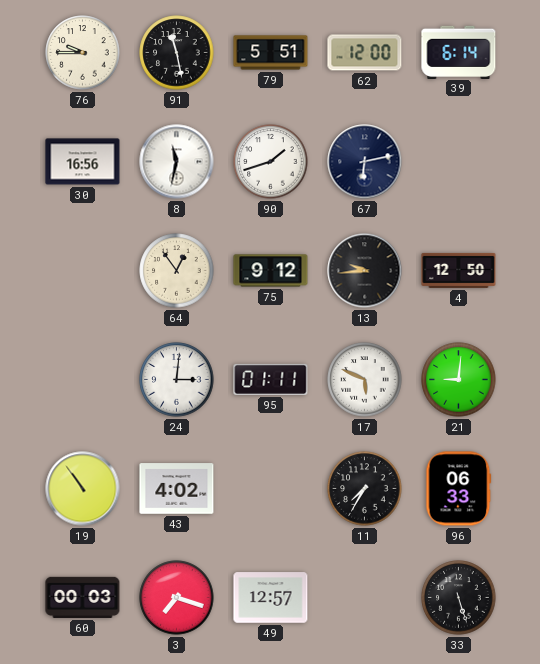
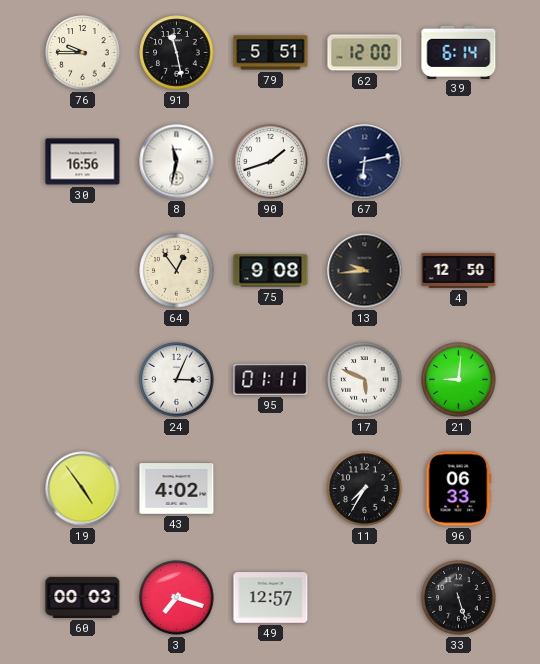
75: 9:12 -> 9:08 (271, 271)
24: 3:01 -> 3:04 (177, 380)
19: 10:54 -> 4:54 (83, 489)
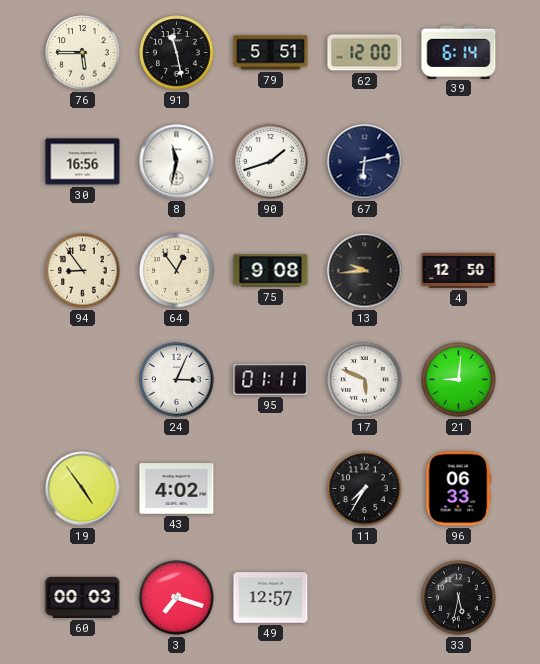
76: 9:45 -> 5:45 (83, 53)
94: none -> 8:54 (83, 271)
33: 5:27 -> 5:32 (459, 598)
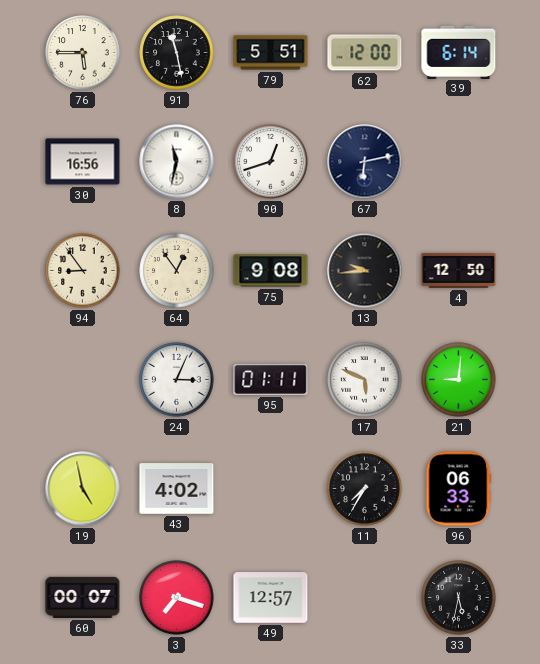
90: 1:42 -> 12:42 (271, 162)
19: 4:54 -> 4:58 (83, 489)
60: 00:03 -> 00:07 (83, 597)
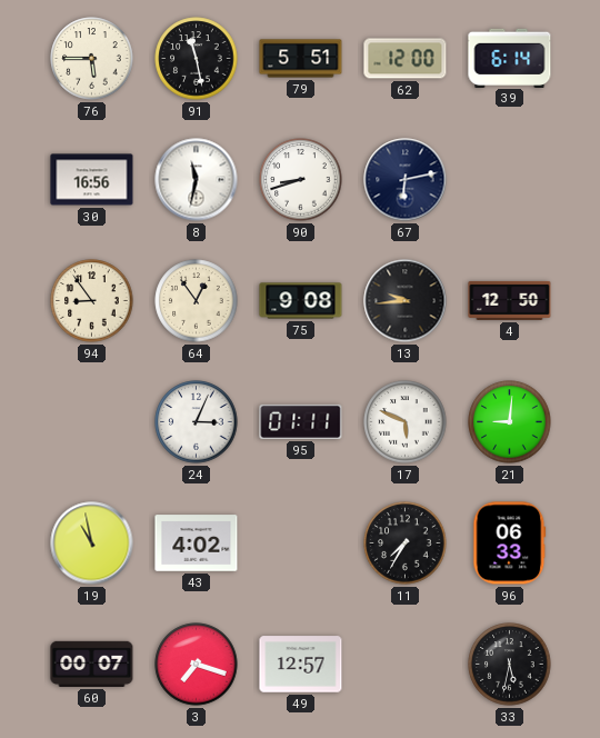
90: 12:42 -> 8:42 (301, 180)
19: 4:58 -> 10:58 (92, 543)
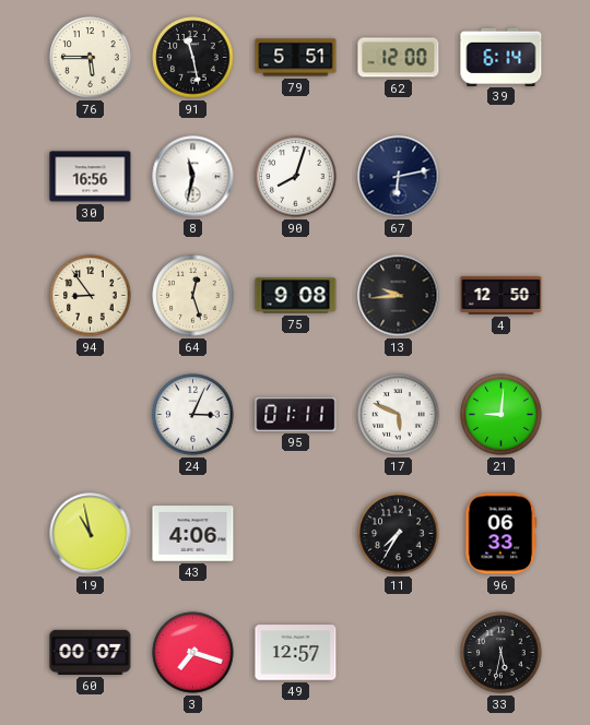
90: 8:42 -> 8:03 (296, 177)
64: 12:54 -> 12:27 (193, 296)
43: 4:02 -> 4:06 (193, 534)
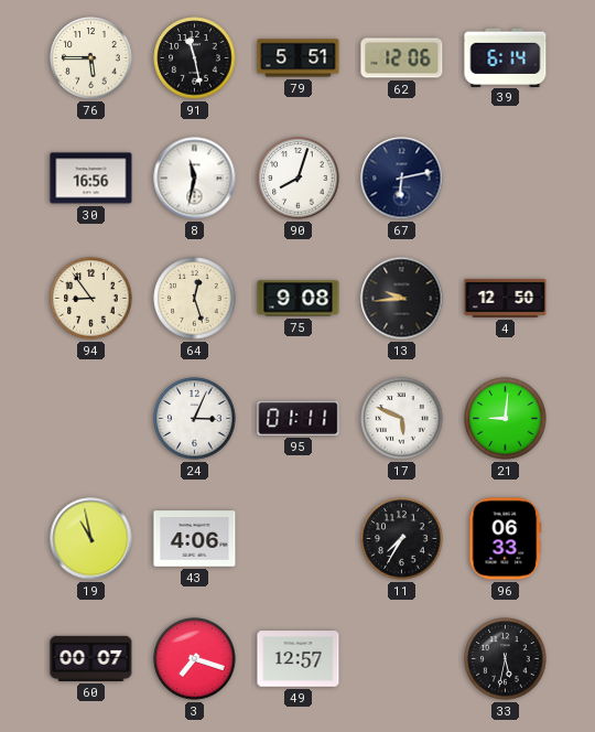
62: 12:00 -> 12:06 (402, 58)
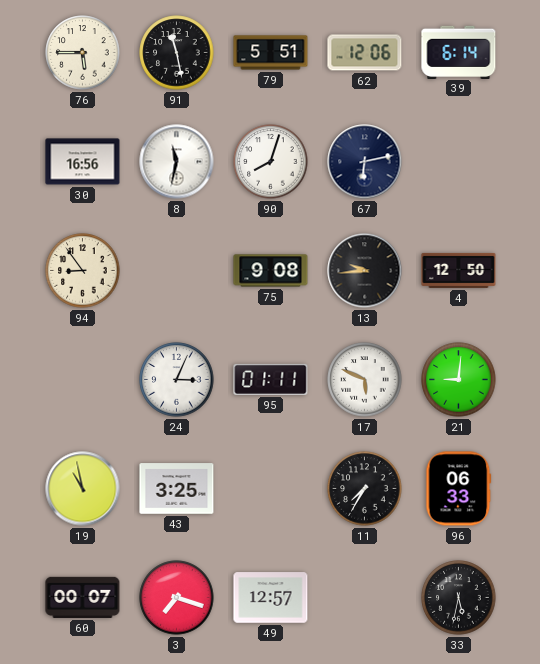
64: 12:27 -> none (195, 299)
43: 4:06 -> 3:25 (177, 489)
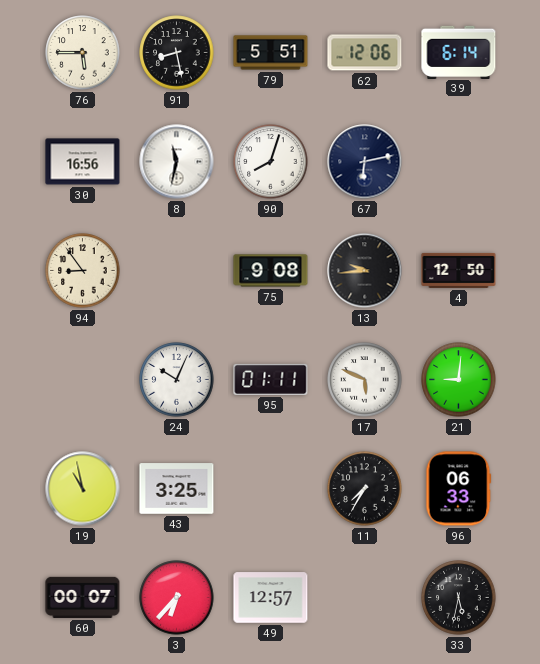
91: 11:28 -> 8:28 (177, 53)
24: 3:04 -> 10:04 (177, 380)
3: 7:18 -> 6:37 (177, 598)
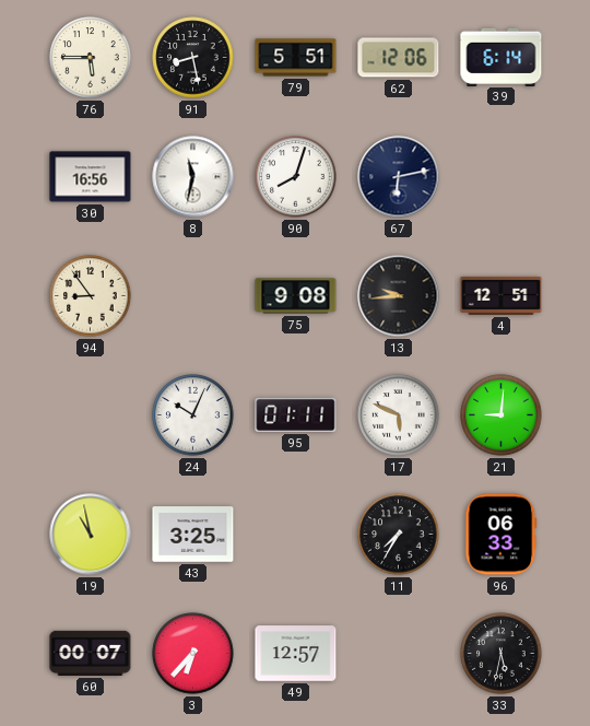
4: 12:50 -> 12:51 (501, 295)
